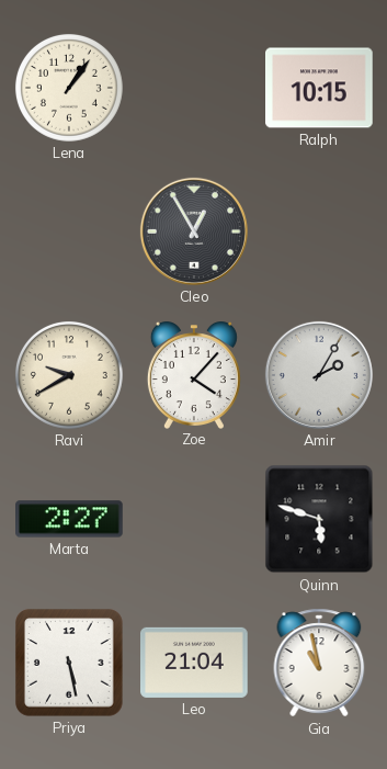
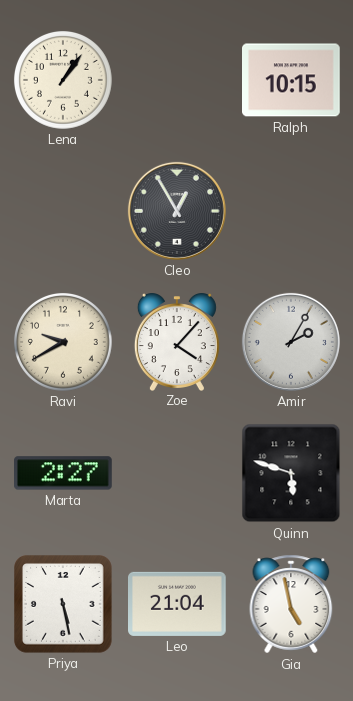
Gia: 10:58 -> 4:58 (291, 604)
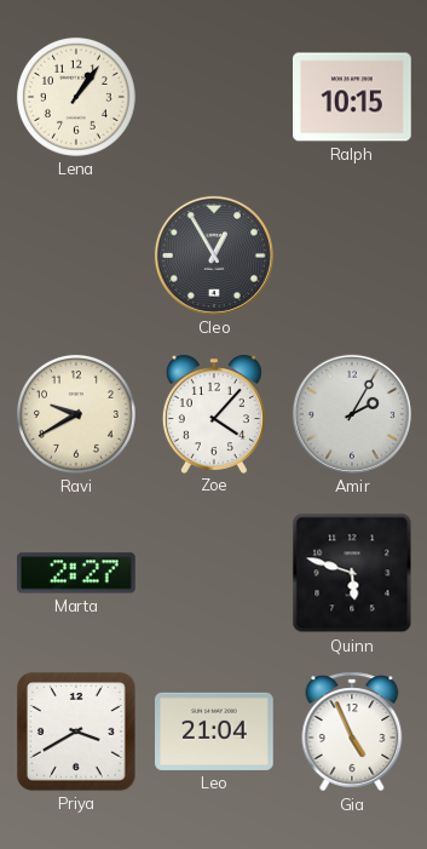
Priya: 5:28 -> 3:40 (77, 733)
Gia: 4:58 -> 4:56 (352, 732)
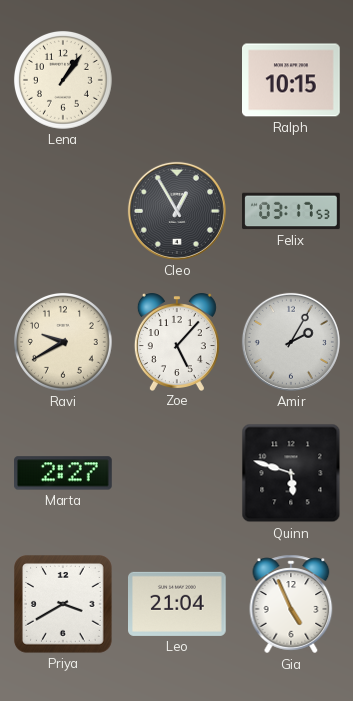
Felix: none -> 03:17 (291, 211)
Zoe: 4:07 -> 5:07 (177, 342)
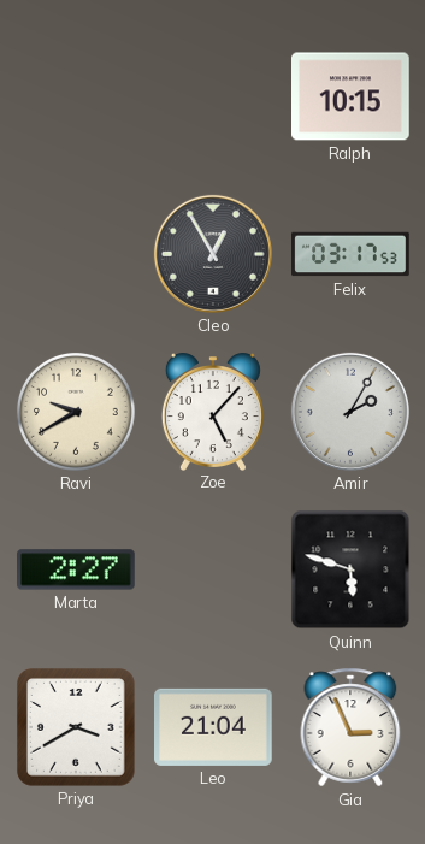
Lena: 1:06 -> none (63, 80)
Gia: 4:56 -> 2:56 (350, 727)
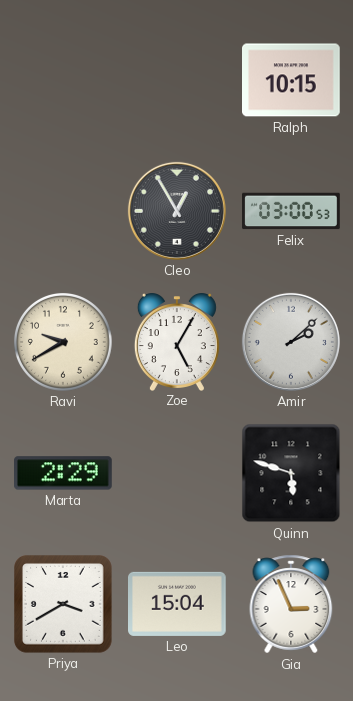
Felix: 03:17 -> 03:00 (291, 211)
Zoe: 5:07 -> 5:05 (177, 342)
Amir: 2:05 -> 2:08 (291, 342)
Marta: 2:27 -> 2:29 (64, 473)
Leo: 21:04 -> 15:04 (178, 604)
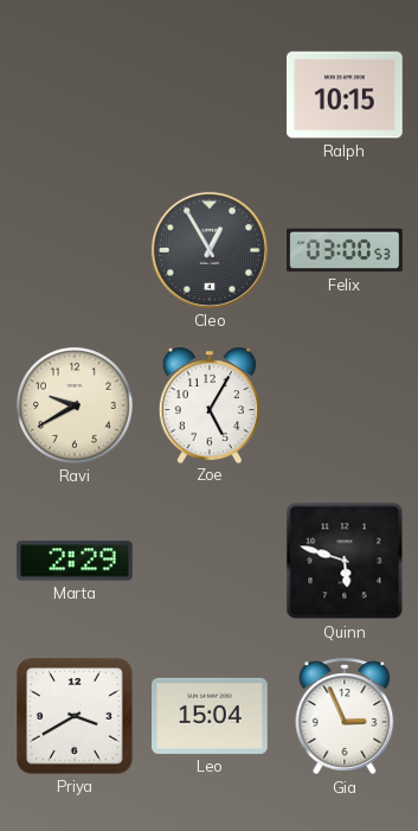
Amir: 2:08 -> none (291, 342)
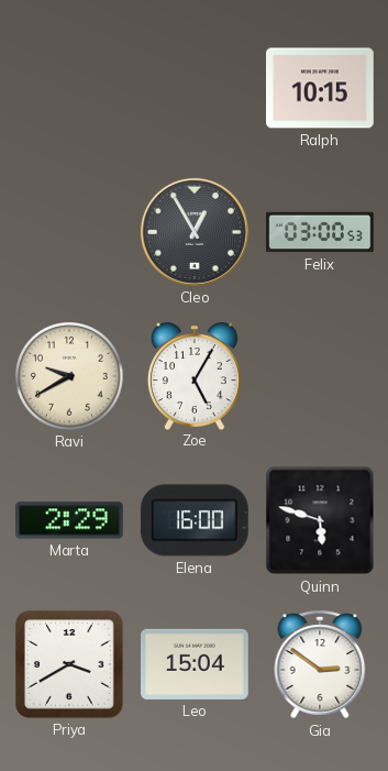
Elena: none -> 16:00 (195, 520)
Gia: 2:56 -> 2:51 (320, 664)
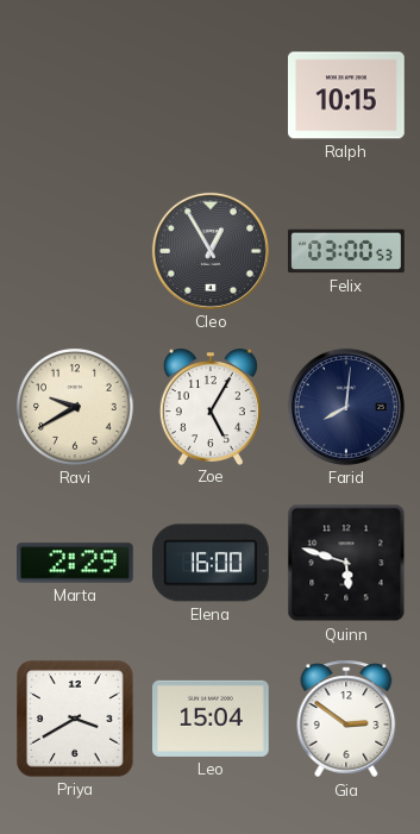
Farid: none -> 8:01 (346, 407)
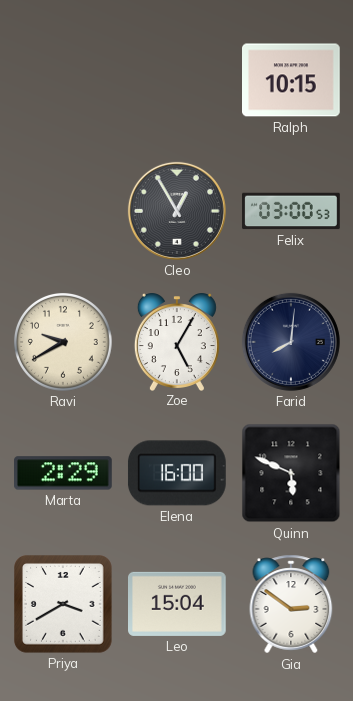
Quinn: 5:48 -> 5:49 (291, 473)
